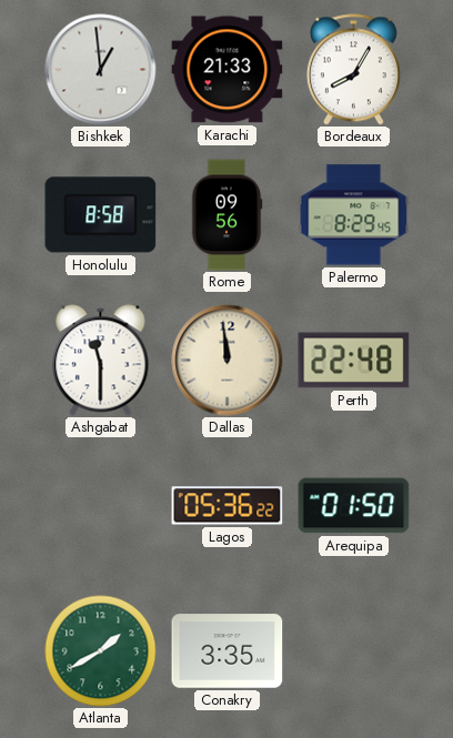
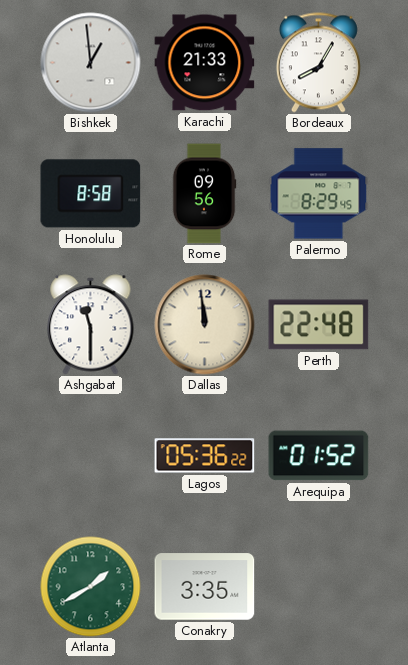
Arequipa: 01:50 -> 01:52 (319, 456)
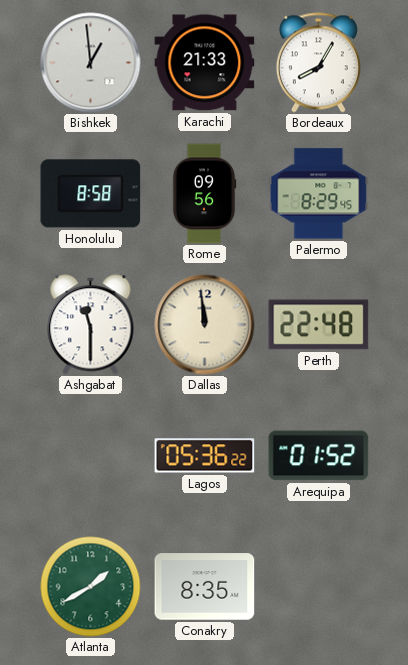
Conakry: 3:35 -> 8:35 (205, 587)
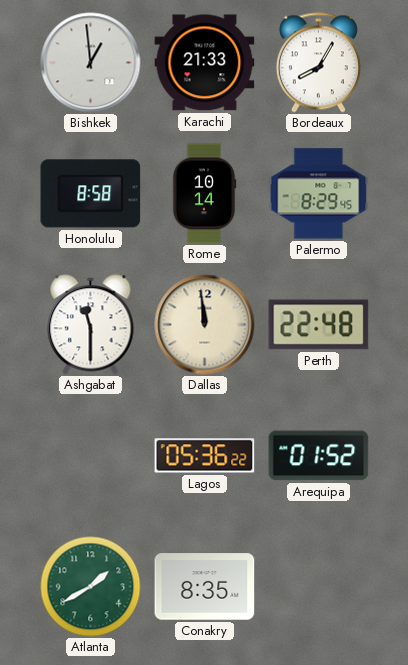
Rome: 09:56 -> 10:14 (204, 194)
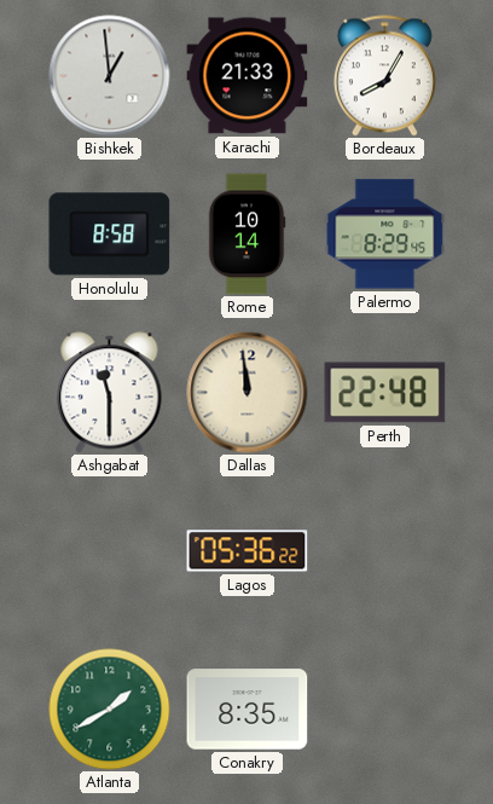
Arequipa: 01:52 -> none (319, 456)
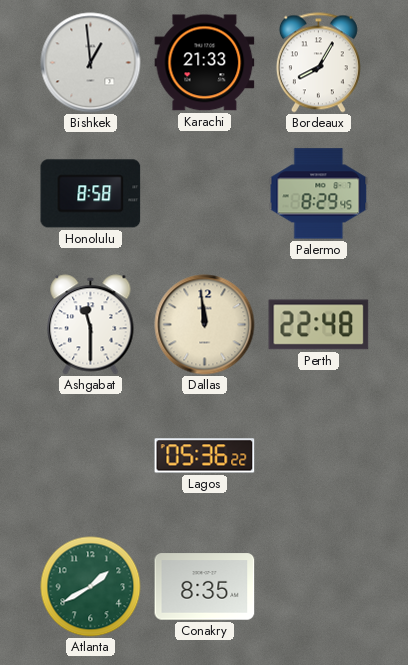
Rome: 10:14 -> none (246, 235)
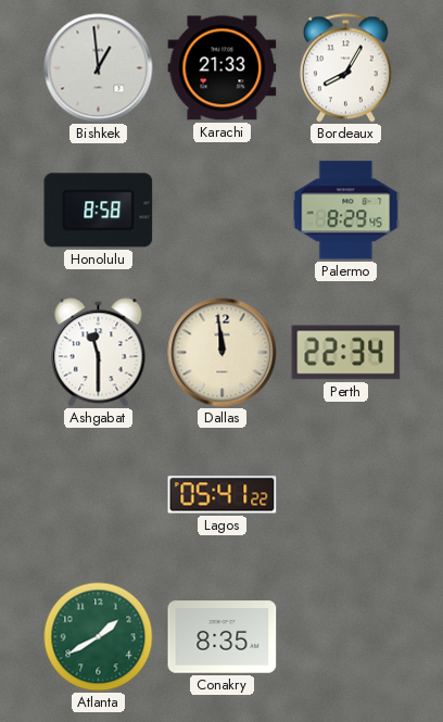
Perth: 22:48 -> 22:34 (346, 353)
Lagos: 05:36 -> 05:41 (223, 495)
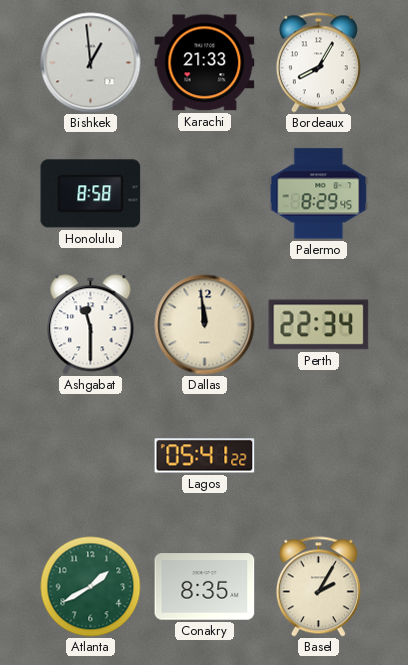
Basel: none -> 2:05 (318, 587)
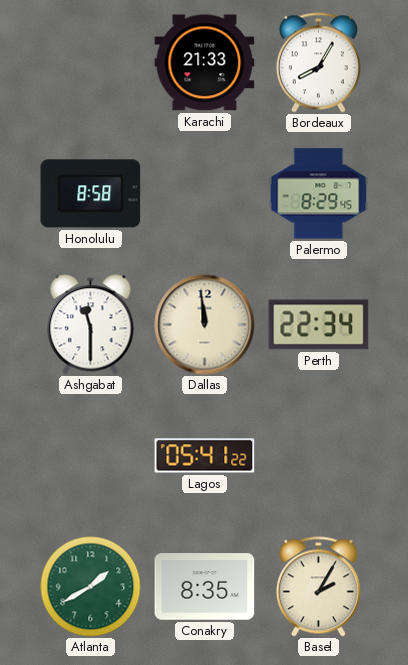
Bishkek: 12:59 -> none (91, 63)
